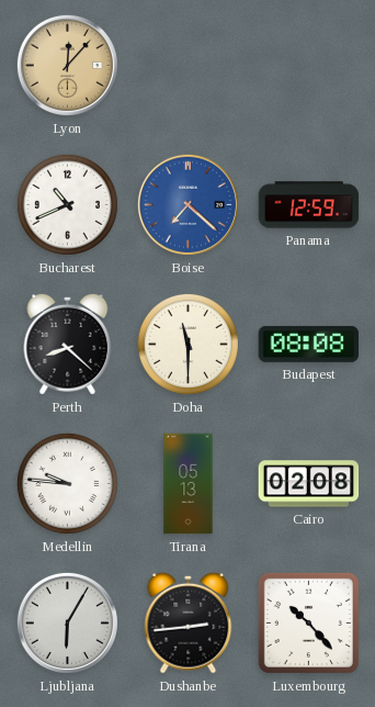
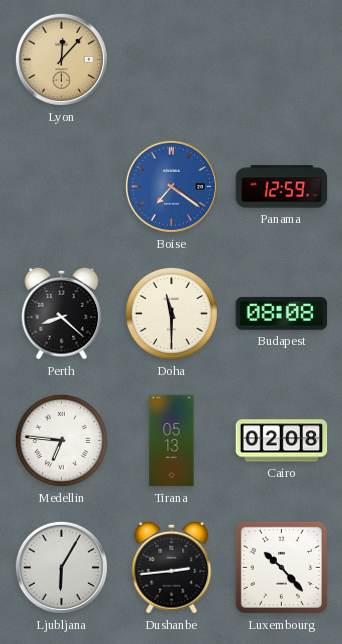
Bucharest: 10:41 -> none (67, 204)
Boise: 7:22 -> 7:21 (171, 186)
Medellin: 9:46 -> 6:46 (61, 440)
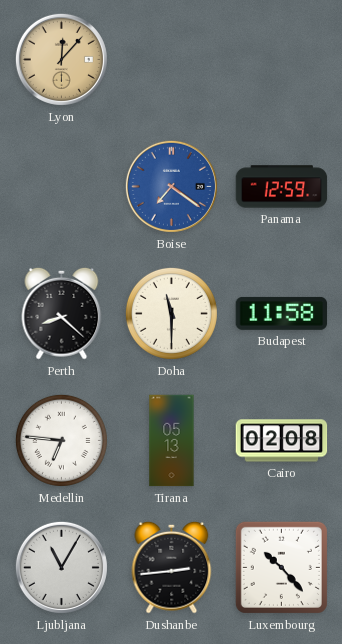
Budapest: 08:08 -> 11:58 (282, 313)
Ljubljana: 6:05 -> 11:05 (61, 567)
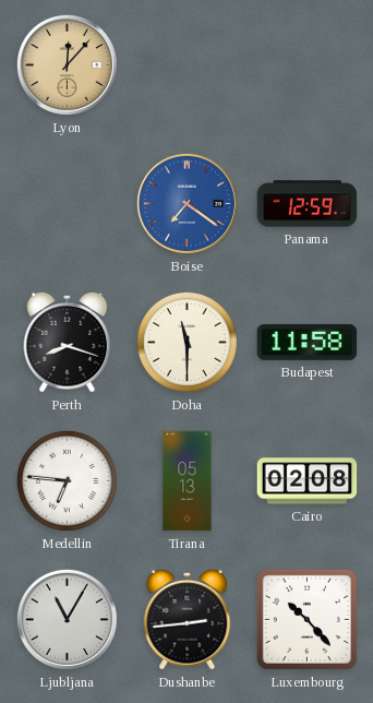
Perth: 8:22 -> 8:18 (68, 342)
